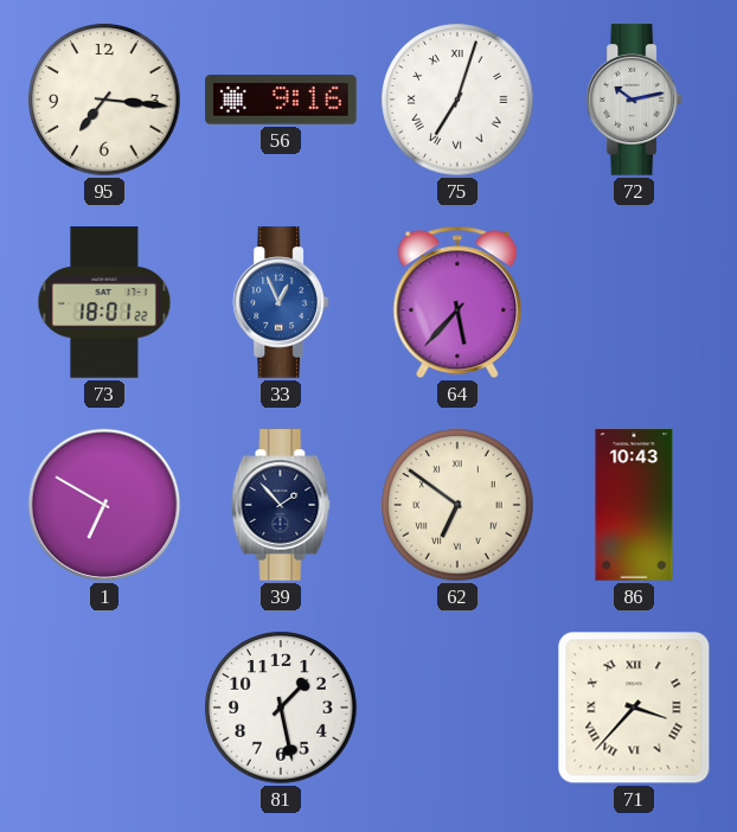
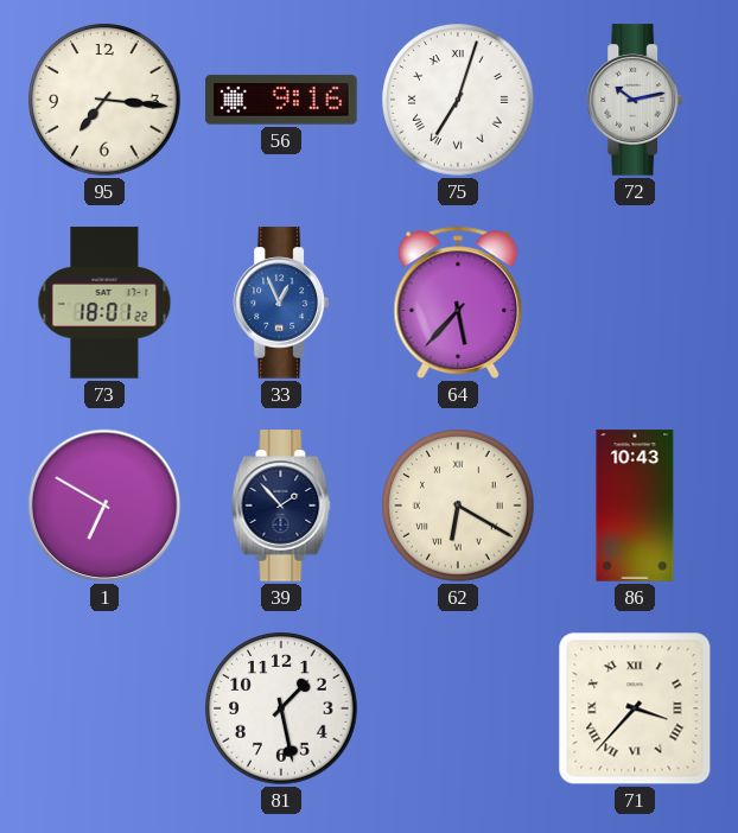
62: 6:51 -> 6:20 (458, 505)
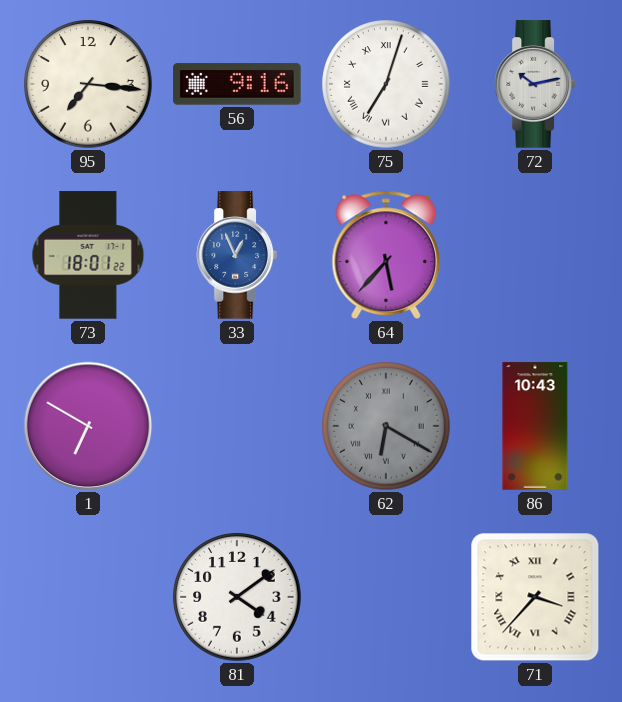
39: 1:53 -> none (281, 505)
62 dial: cream -> grey (386, 426)
81: 1:28 -> 4:09 (237, 597)
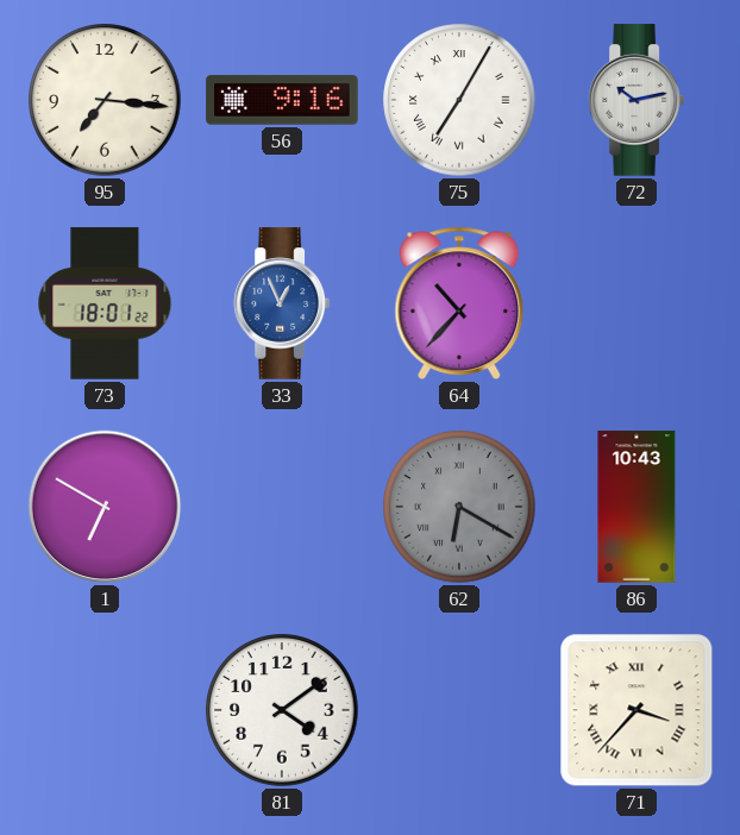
75: 7:03 -> 7:05 (459, 100)
64: 5:37 -> 10:37 (459, 303)
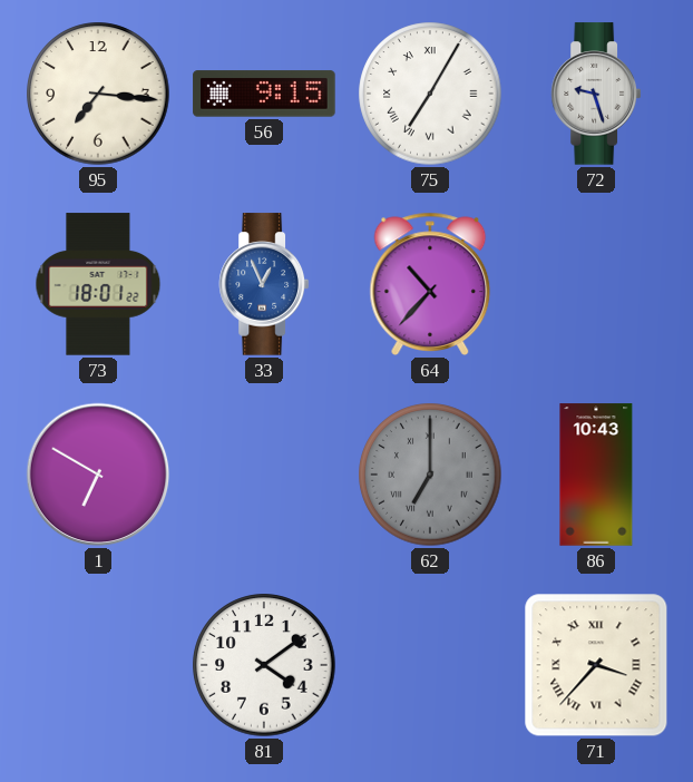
56: 9:16 -> 9:15 (264, 94)
72: 10:13 -> 9:27 (595, 94)
62: 6:20 -> 7:00 (430, 475)
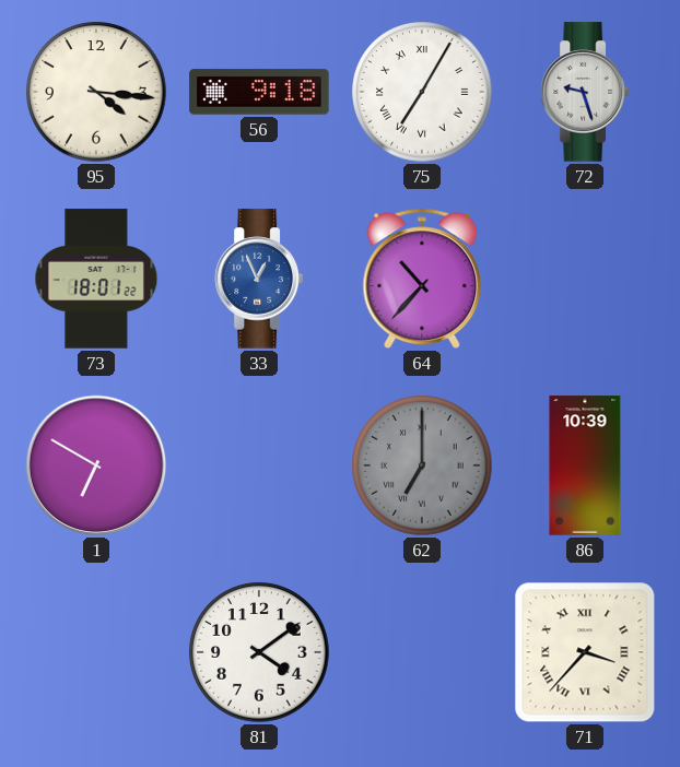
95: 7:16 -> 4:16 (96, 92)
56: 9:15 -> 9:18 (259, 92)
86: 10:43 -> 10:39 (585, 465)
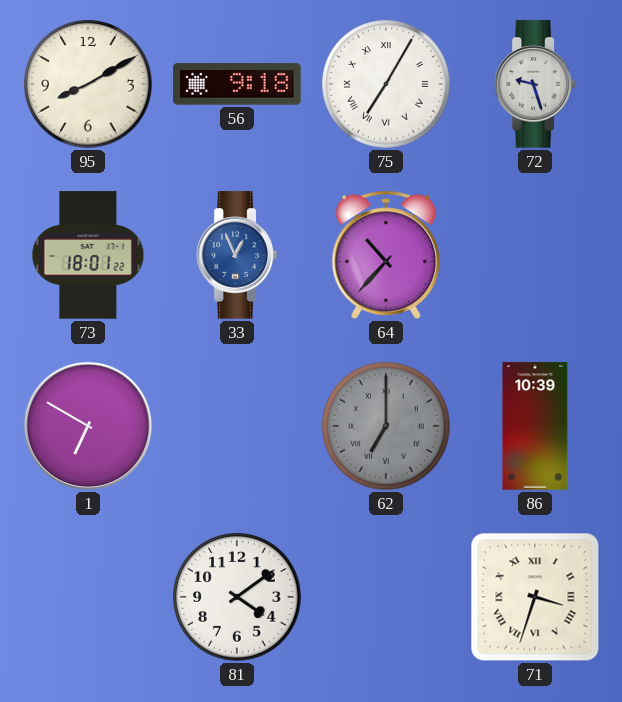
95: 4:16 -> 8:10 (88, 84)
71: 3:37 -> 3:33 (535, 597)
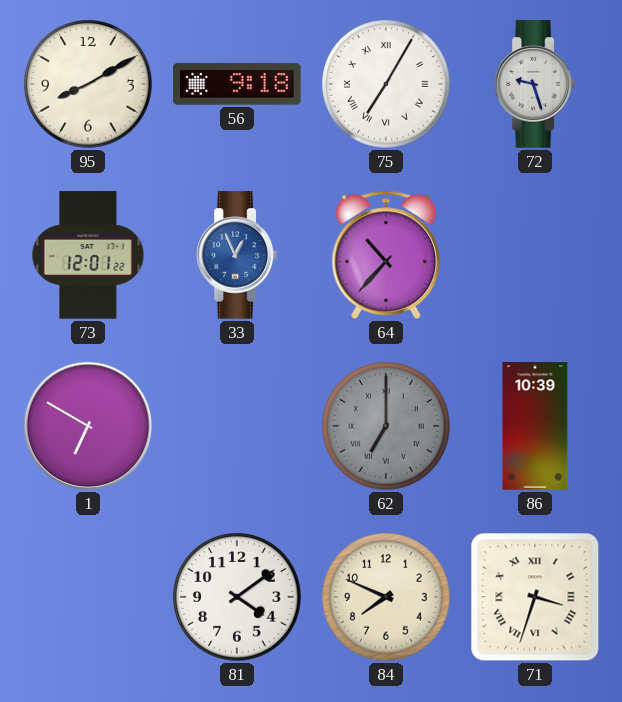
73: 18:01 -> 12:01 (88, 255)
84: none -> 7:49 (386, 597)
